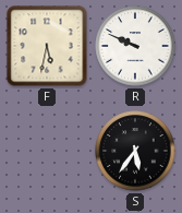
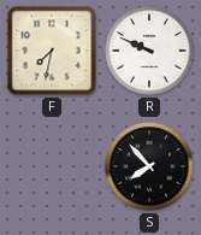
F: 5:32 -> 7:32 (52, 51)
S: 5:36 -> 7:53 (149, 166)
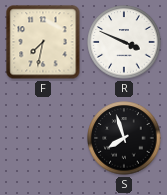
R: 9:49 -> 3:49 (124, 42)
S: 7:53 -> 7:57 (124, 138)
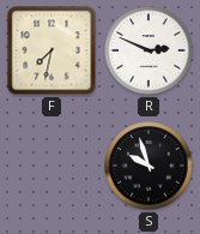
R: 3:49 -> 2:49 (149, 50)
S: 7:57 -> 9:57 (149, 166)
